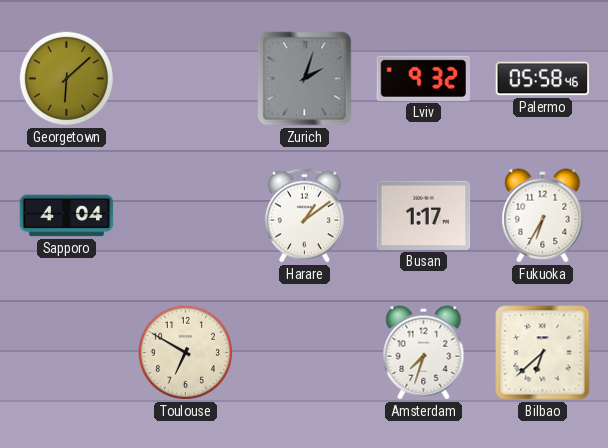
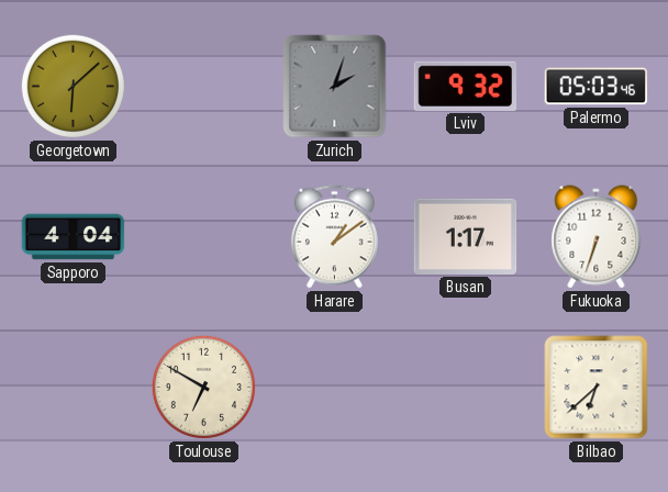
Palermo: 05:58 -> 05:03 (597, 87)
Fukuoka: 6:35 -> 6:33 (597, 237)
Amsterdam: 7:33 -> none (424, 353)
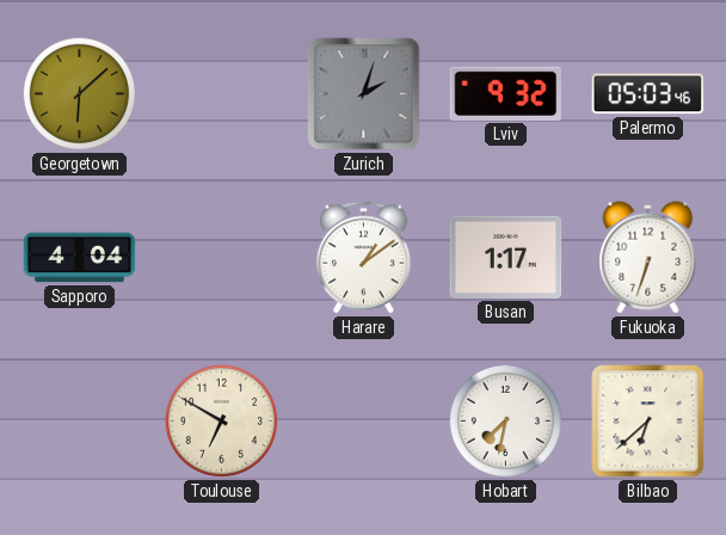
Hobart: none -> 7:32 (505, 420)
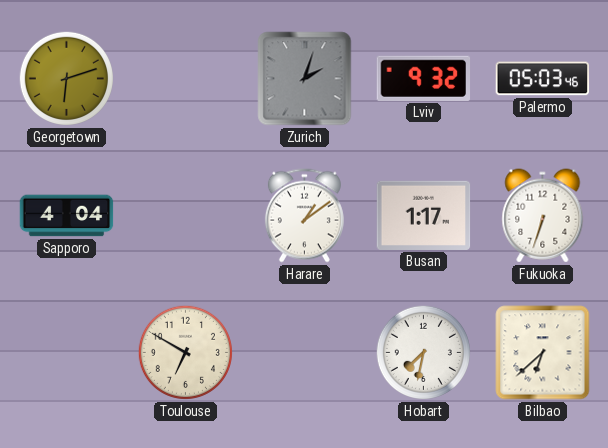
Georgetown: 6:08 -> 6:12 (66, 78)
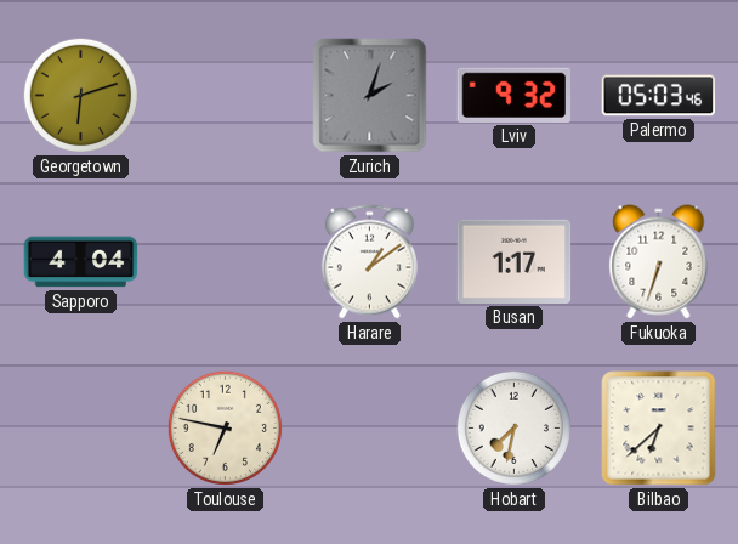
Toulouse: 6:50 -> 6:47 (225, 427)
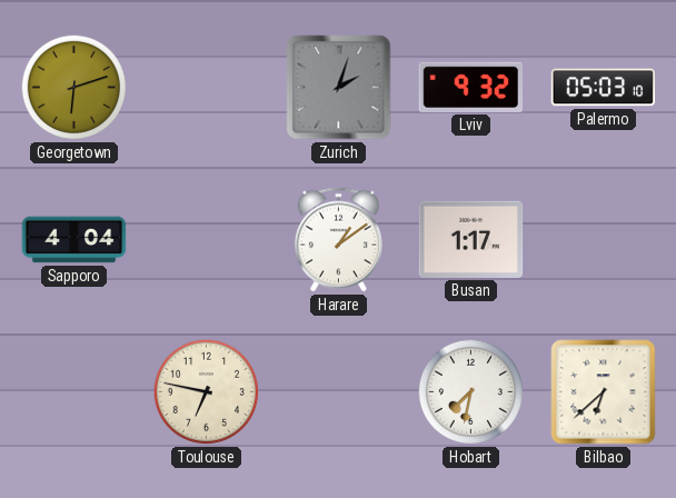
Palermo: 05:03:46 -> 05:03:10 (604, 88)
Fukuoka: 6:33 -> none (659, 262)
